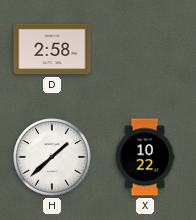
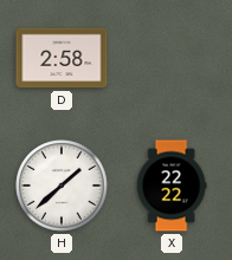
X: 10:22 -> 22:22 (172, 186)
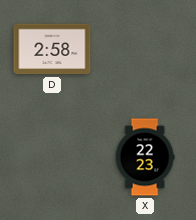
H: 1:38 -> none (62, 186)
X: 22:22 -> 22:23 (145, 157)
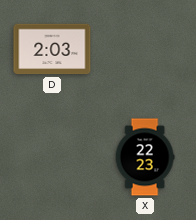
D: 2:58 -> 2:03 (52, 49)
